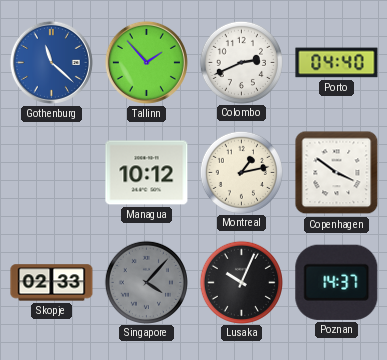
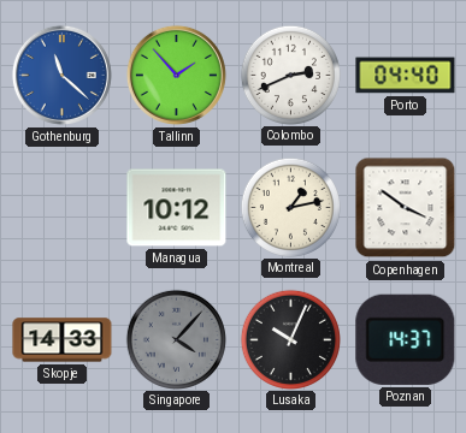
Skopje: 02:33 -> 14:33 (63, 340)
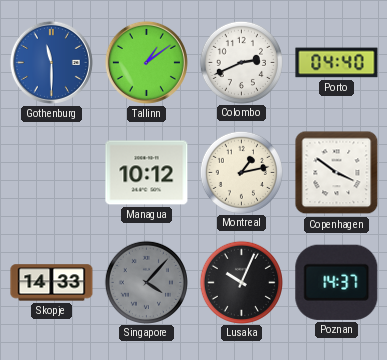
Gothenburg: 11:22 -> 11:30 (51, 62)
Tallinn: 1:53 -> 1:09 (146, 62)
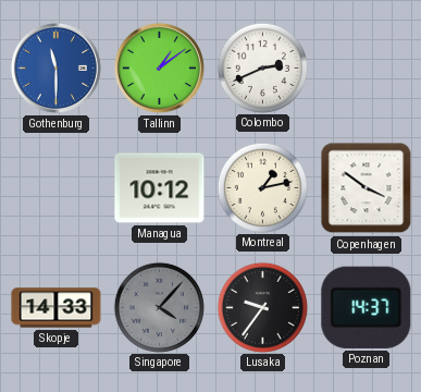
Porto: 04:40 -> none (337, 63)
Lusaka: 10:04 -> 9:36 (262, 307)
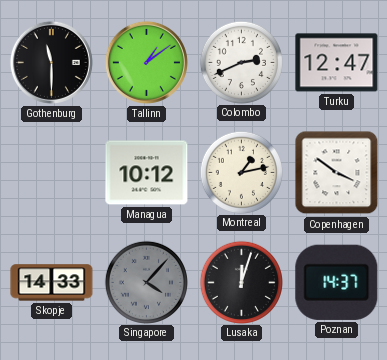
Gothenburg dial: blue -> black (51, 62)
Turku: none -> 12:47 (337, 63)
Lusaka: 9:36 -> 12:03 (241, 282)
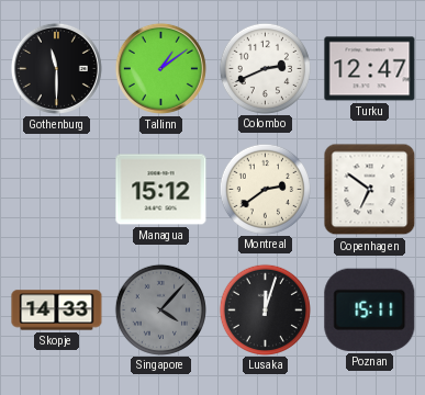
Managua: 10:12 -> 15:12 (161, 190)
Montreal: 1:13 -> 2:39 (265, 189)
Copenhagen: 3:51 -> 6:51 (370, 190)
Poznan: 14:37 -> 15:11 (370, 309)
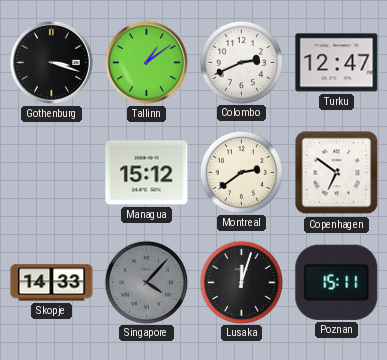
Gothenburg: 11:30 -> 3:18 (51, 62)
